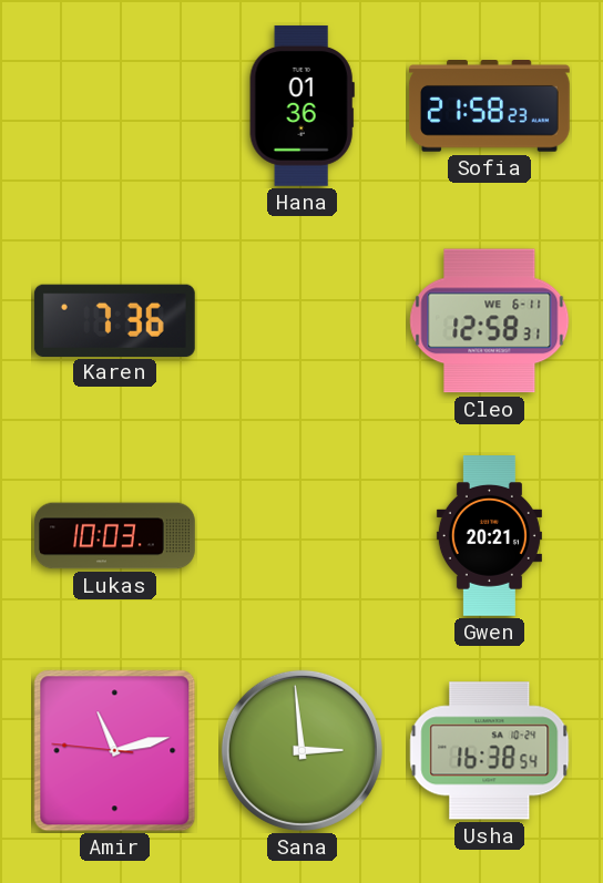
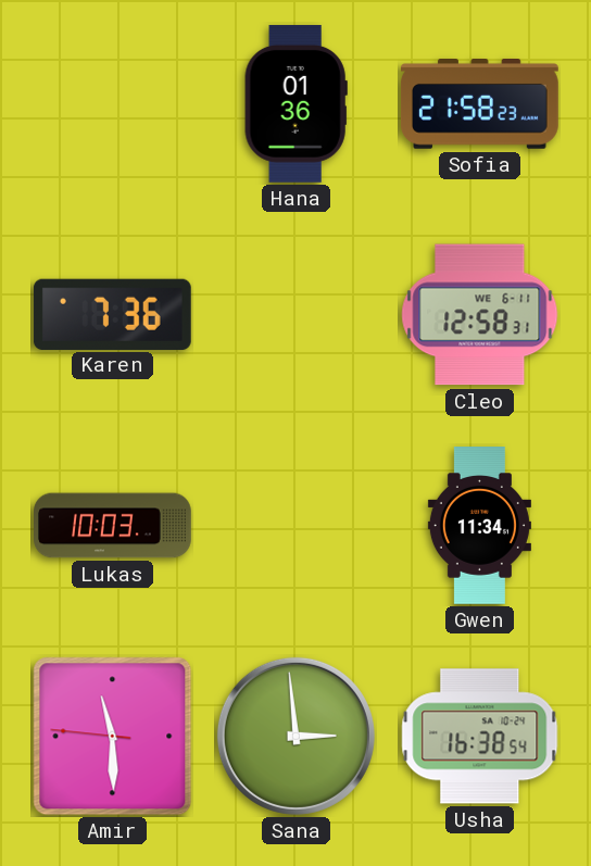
Gwen: 20:21 -> 11:34 (479, 526)
Amir: 11:12 -> 11:29 (113, 737)
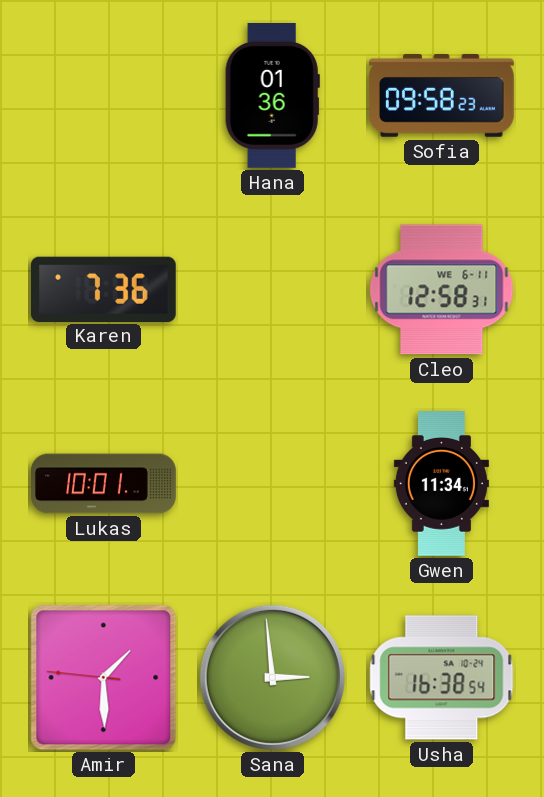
Sofia: 21:58 -> 09:58 (441, 96)
Lukas: 10:03 -> 10:01 (104, 484)
Amir: 11:29 -> 1:29 (104, 678)
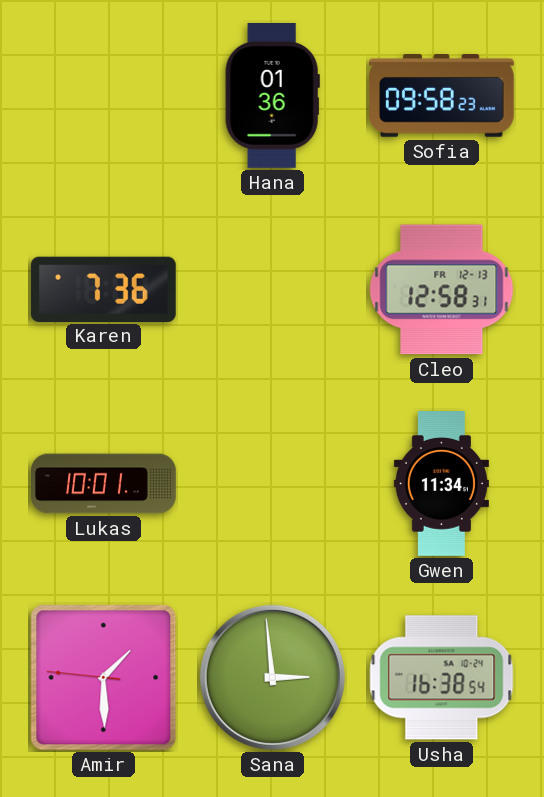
Cleo date: WE 6-11 -> FR 12-13 (442, 290)
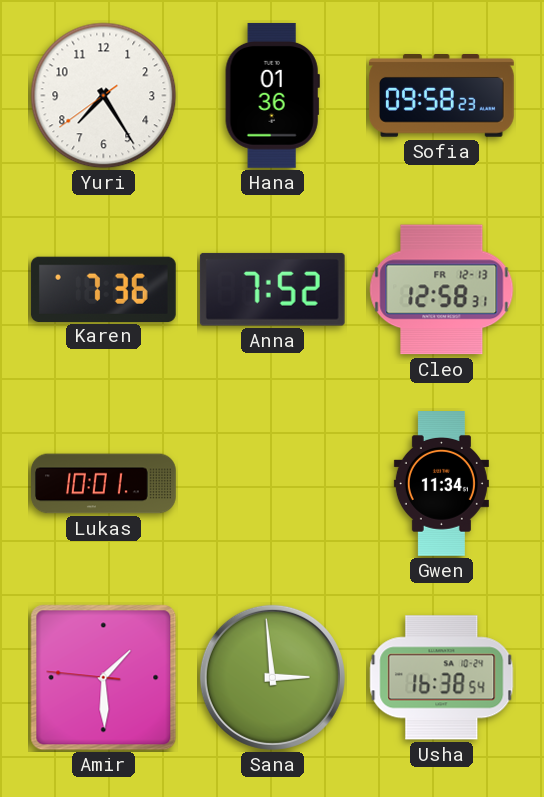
Yuri: none -> 7:24 (104, 96)
Anna: none -> 7:52 (272, 289)
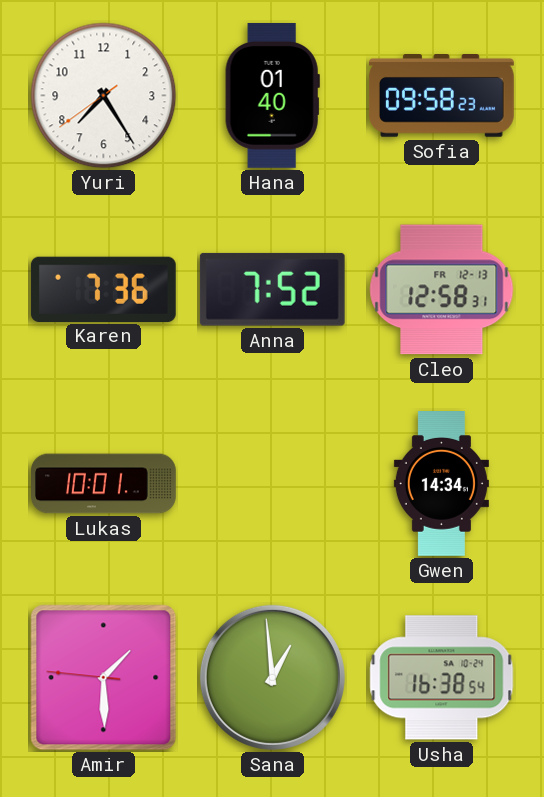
Hana: 01:36 -> 01:40 (272, 95)
Gwen: 11:34 -> 14:34 (441, 484)
Sana: 2:59 -> 12:59 (272, 677)
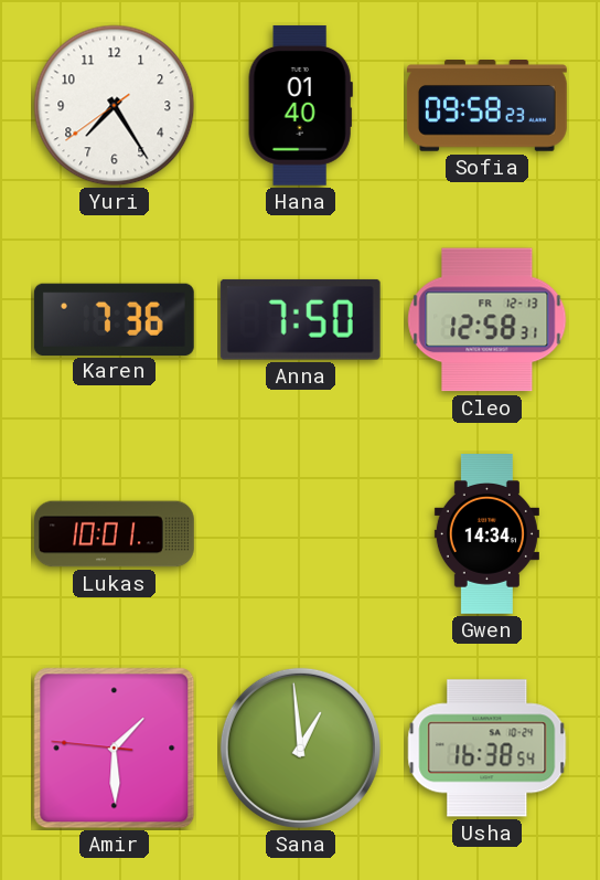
Anna: 7:52 -> 7:50 (300, 319)
